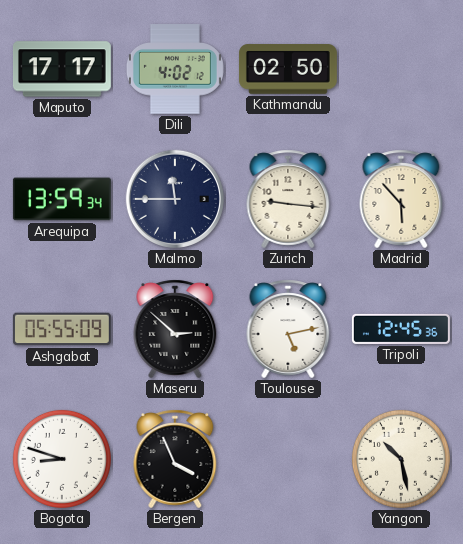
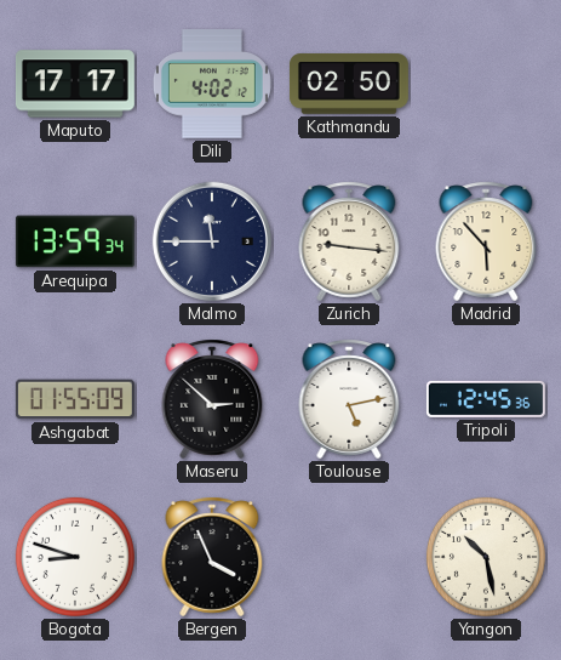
Ashgabat: 05:55 -> 01:55 (75, 399)
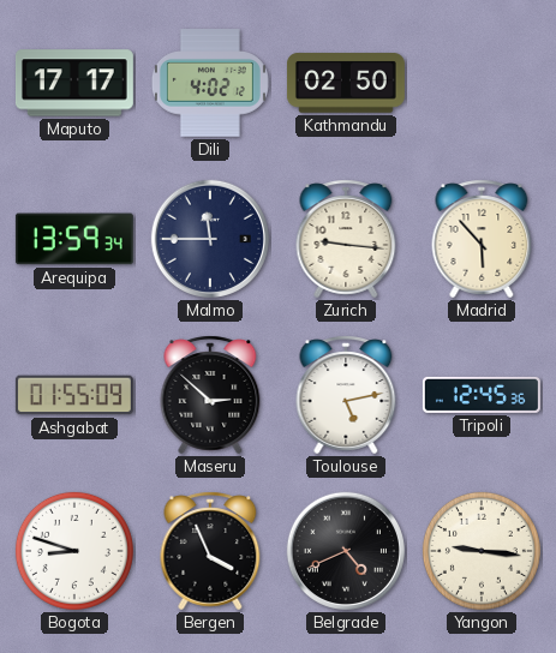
Belgrade: none -> 4:41 (346, 551)
Yangon: 10:28 -> 9:16 (482, 551)
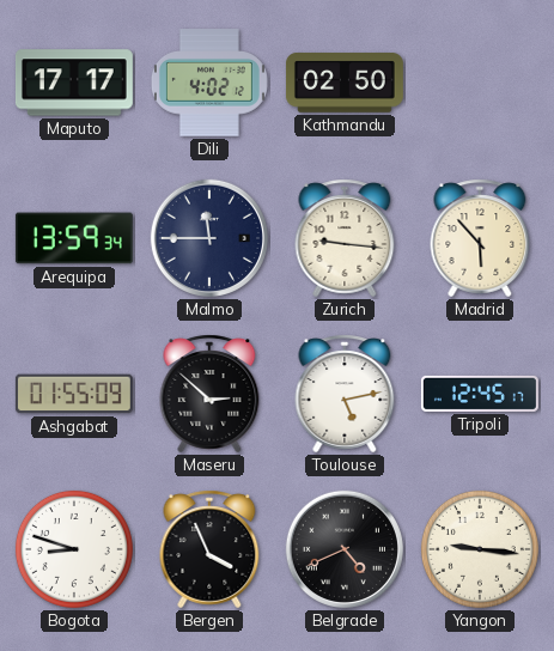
Tripoli: 12:45:36 -> 12:45:17 (480, 394)
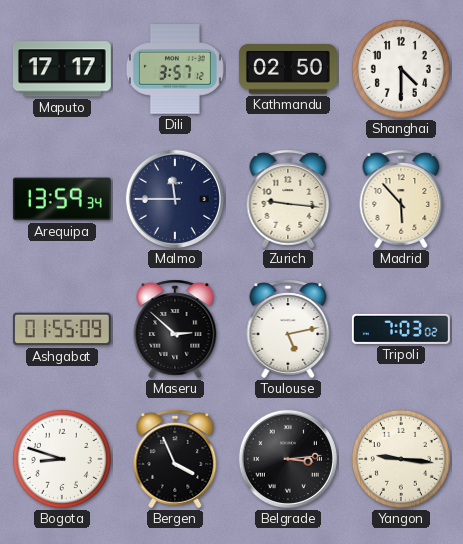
Dili: 4:02 -> 3:57 (175, 69)
Shanghai: none -> 4:30 (401, 69)
Tripoli: 12:45 -> 7:03 (401, 329)
Belgrade: 4:41 -> 3:14 (288, 459)
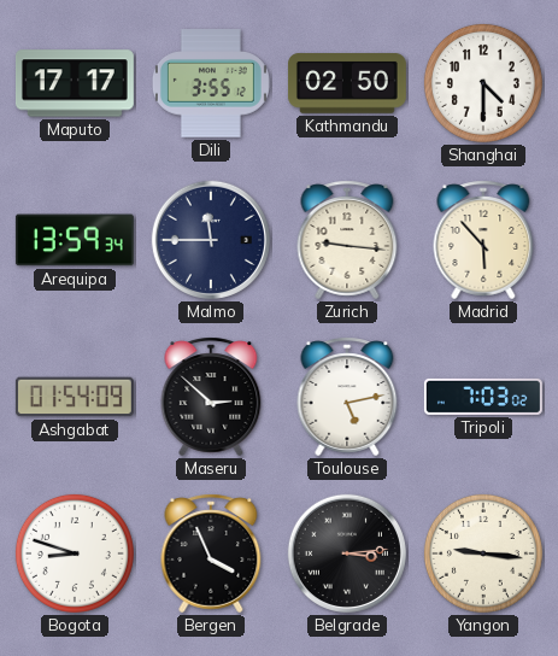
Dili: 3:57 -> 3:55 (211, 83)
Ashgabat: 01:55 -> 01:54 (75, 397)
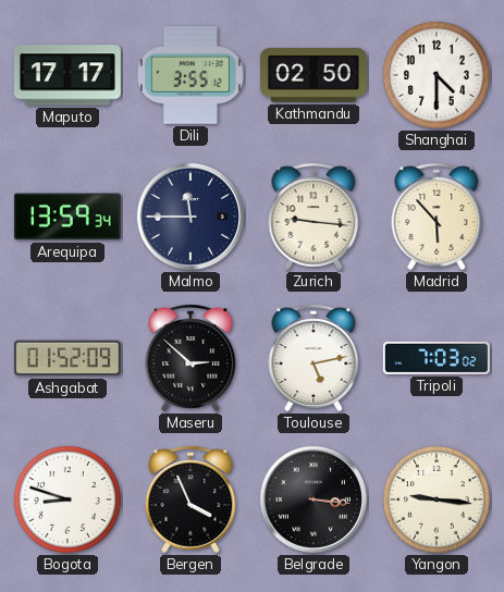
Ashgabat: 01:54 -> 01:52 (67, 358)
Belgrade: 3:14 -> 3:16 (314, 499)
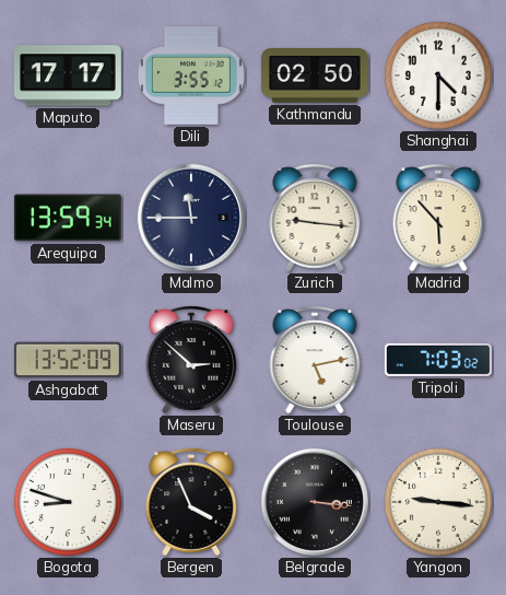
Ashgabat: 01:52 -> 13:52 (68, 360)
